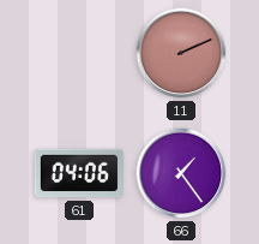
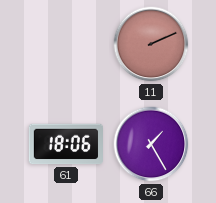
61: 04:06 -> 18:06 (65, 144)
66: 1:24 -> 1:25 (151, 144)
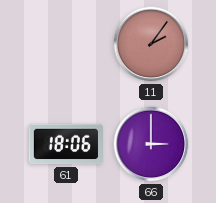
11: 2:11 -> 2:06 (151, 44)
66: 1:25 -> 3:00 (151, 144)
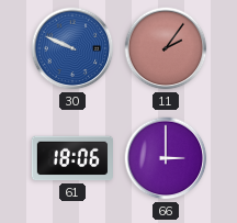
30: none -> 9:49 (72, 48)
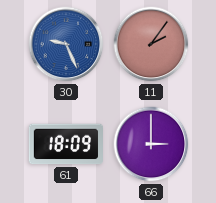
30: 9:49 -> 9:26 (66, 44)
61: 18:06 -> 18:09 (65, 144)
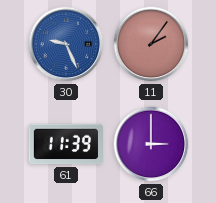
61: 18:09 -> 11:39 (65, 144)
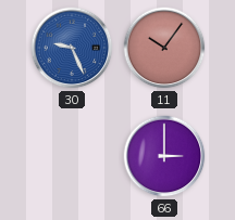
11: 2:06 -> 10:06 (164, 48)
61: 11:39 -> none (65, 144)
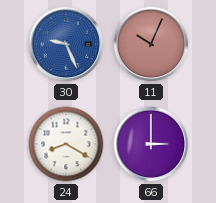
11: 10:06 -> 10:04 (151, 44)
24: none -> 8:20 (66, 144)
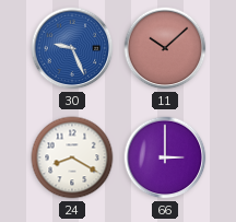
11: 10:04 -> 10:08 (165, 48)
